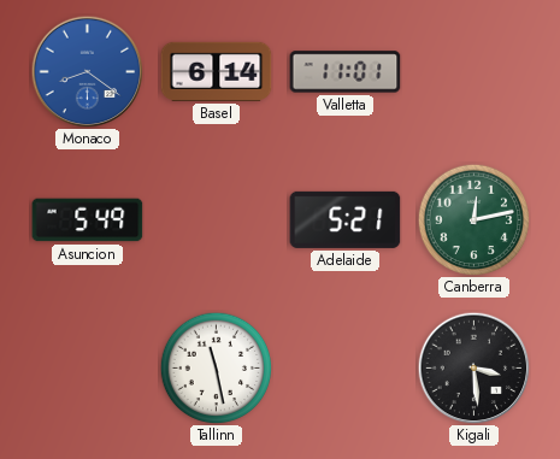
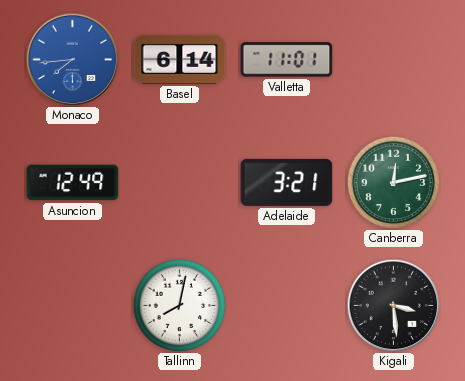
Monaco: 8:21 -> 7:44 (72, 59)
Asuncion: 5:49 -> 12:49 (73, 183)
Adelaide: 5:21 -> 3:21 (287, 182)
Tallinn: 11:28 -> 8:02 (179, 305)
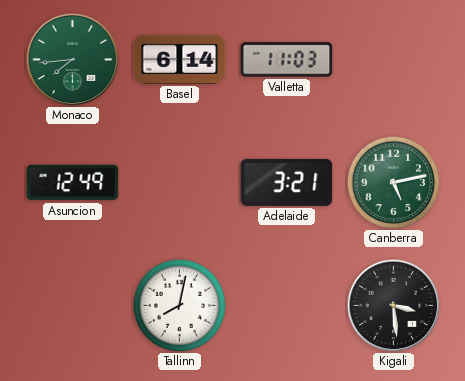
Monaco dial: blue -> green (72, 59)
Valletta: 11:01 -> 11:03 (287, 60)
Canberra: 12:13 -> 5:13 (393, 182)
